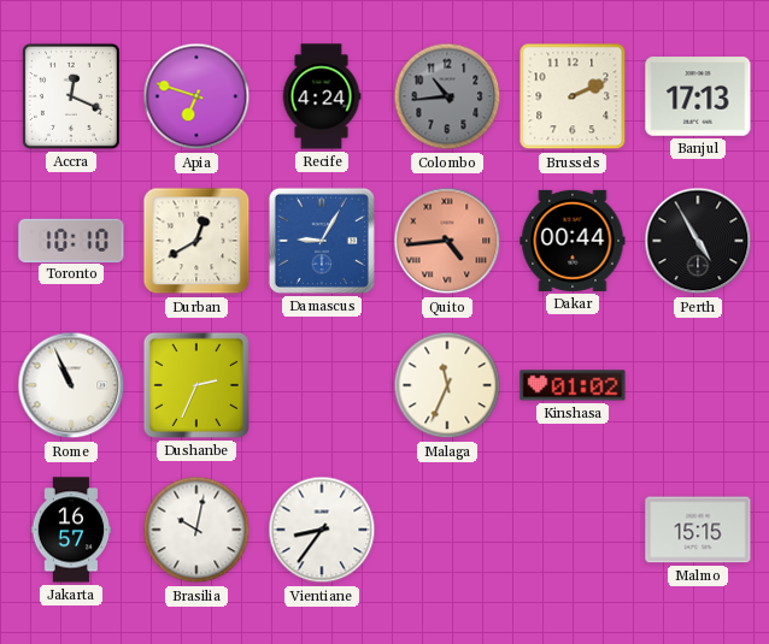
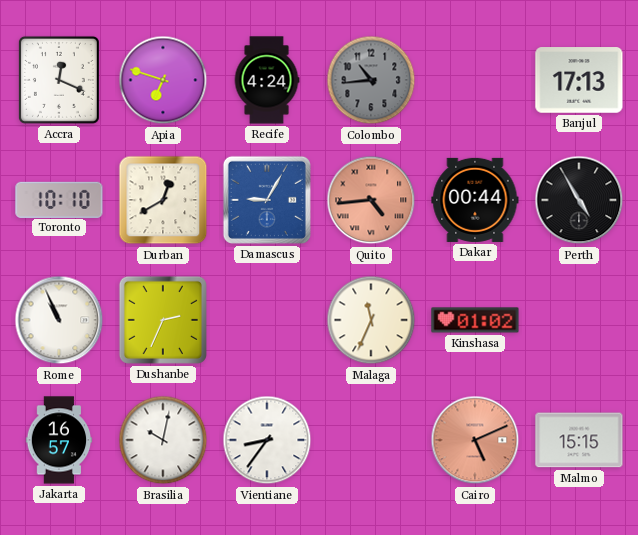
Brussels: 2:11 -> none (573, 96)
Cairo: none -> 5:11 (475, 440)
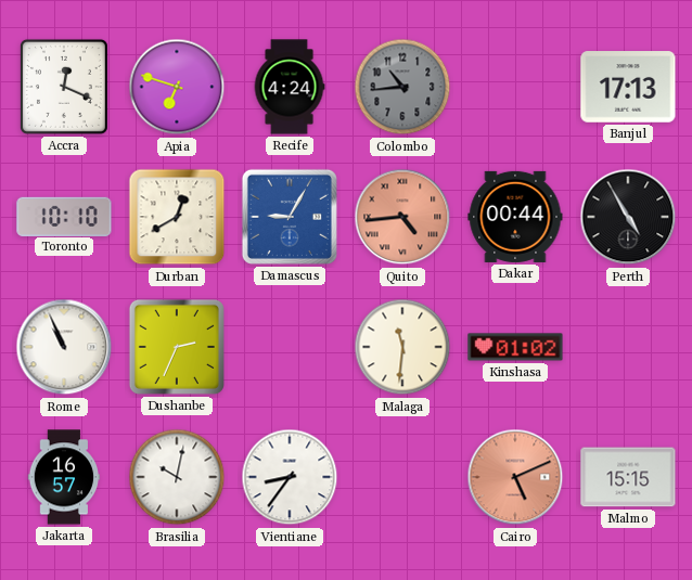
Malaga: 11:34 -> 11:31 (402, 347)
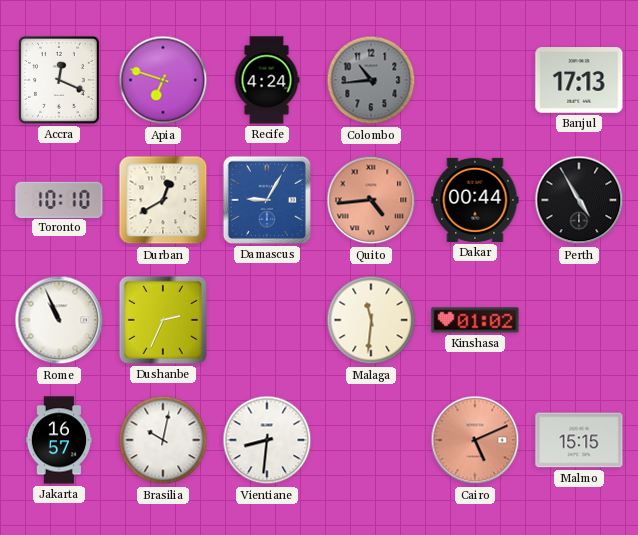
Vientiane: 8:36 -> 8:31 (267, 440)
